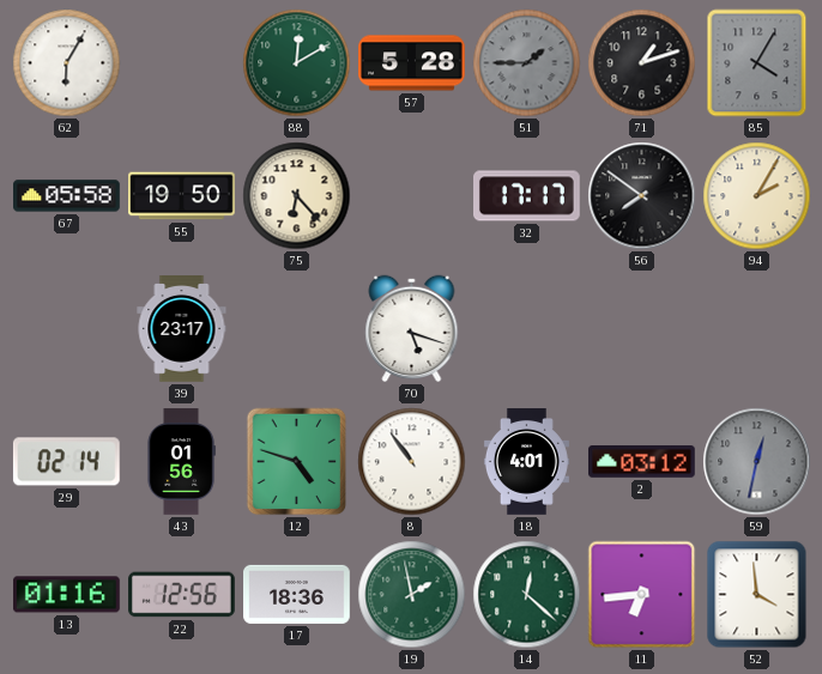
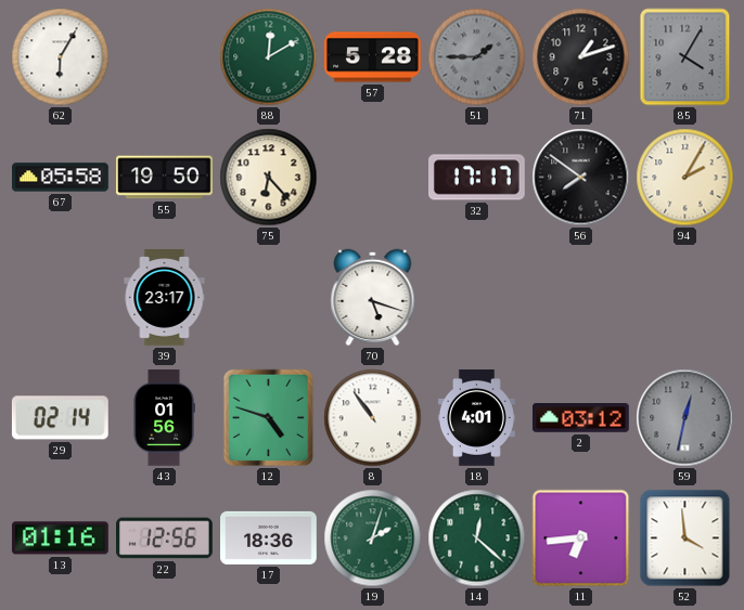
19: 1:58 -> 2:03 (373, 538)
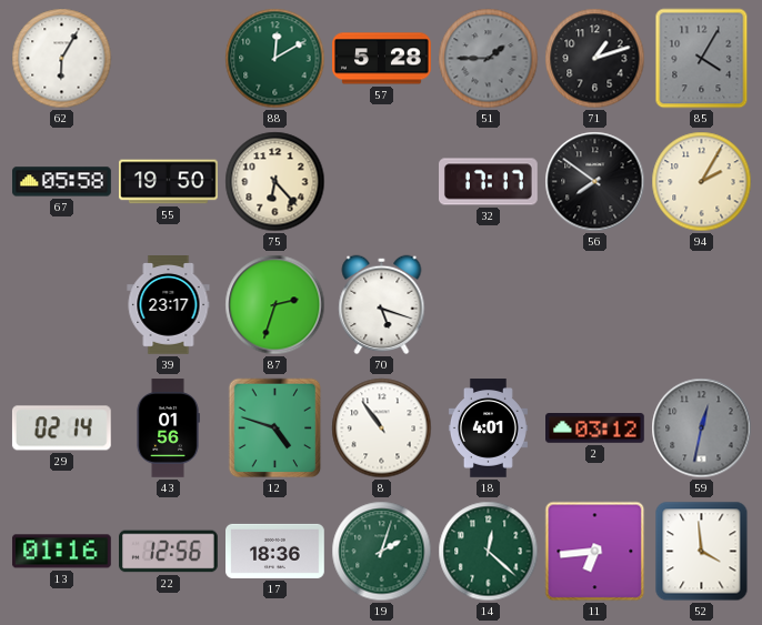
87: none -> 2:33 (275, 305)
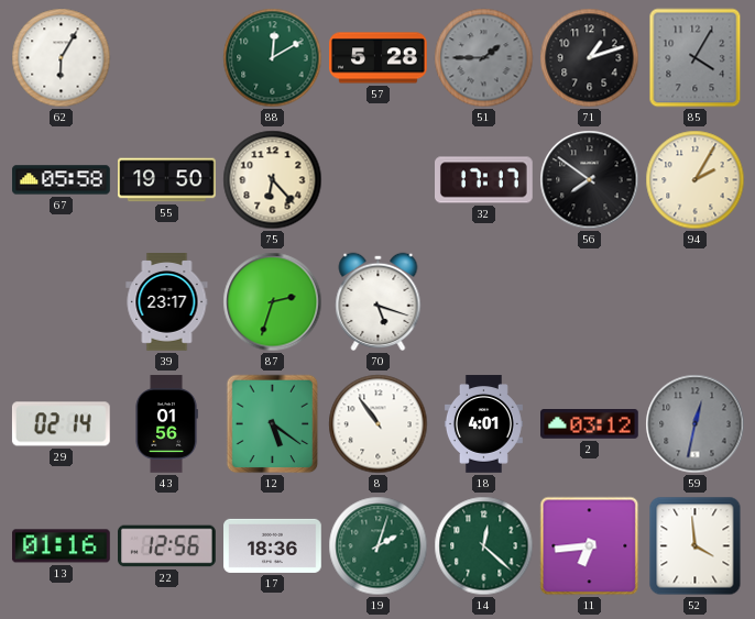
12: 4:48 -> 5:21 (273, 424)
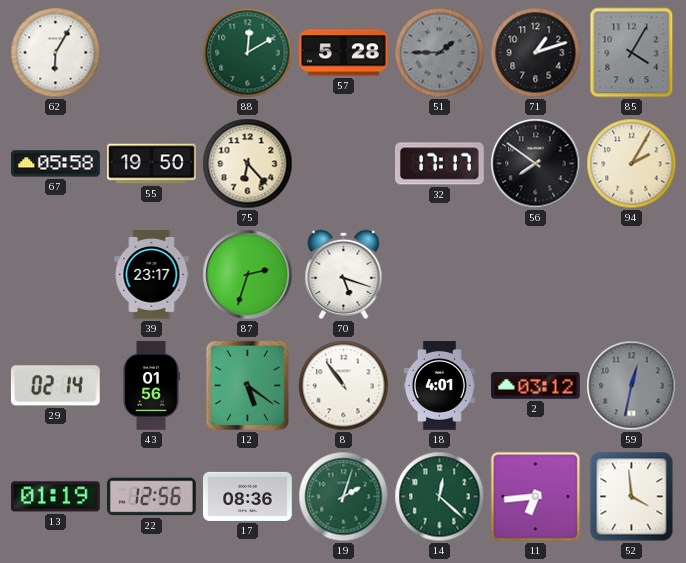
13: 01:16 -> 01:19 (56, 497)
17: 18:36 -> 08:36 (248, 496)
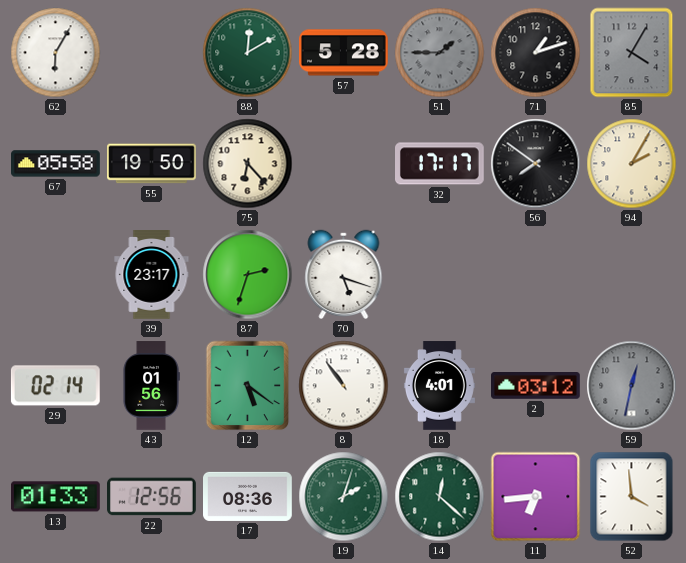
13: 01:19 -> 01:33 (56, 497)
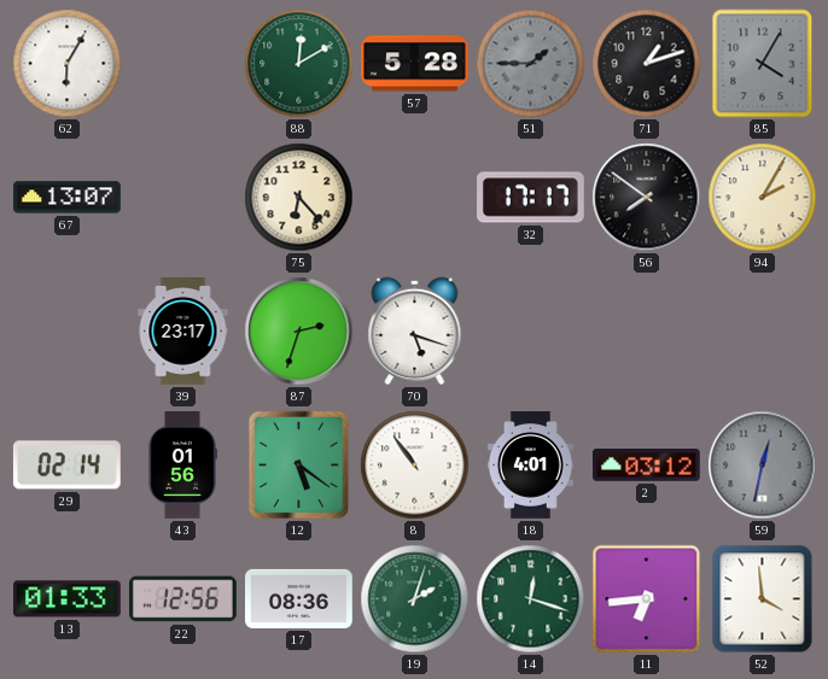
67: 05:58 -> 13:07 (68, 198)
55: 19:50 -> none (152, 164)
14: 12:22 -> 12:18 (531, 599)
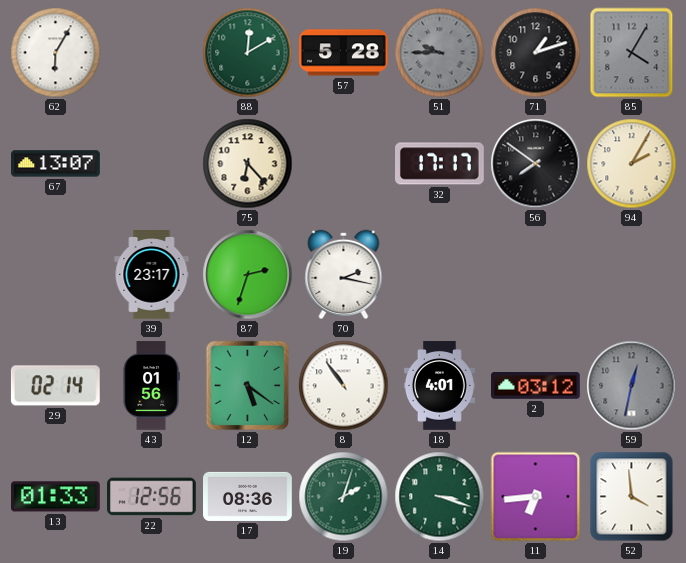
51: 1:45 -> 9:45 (440, 53)
70: 5:18 -> 2:17 (344, 274)
14: 12:18 -> 3:18 (440, 497)
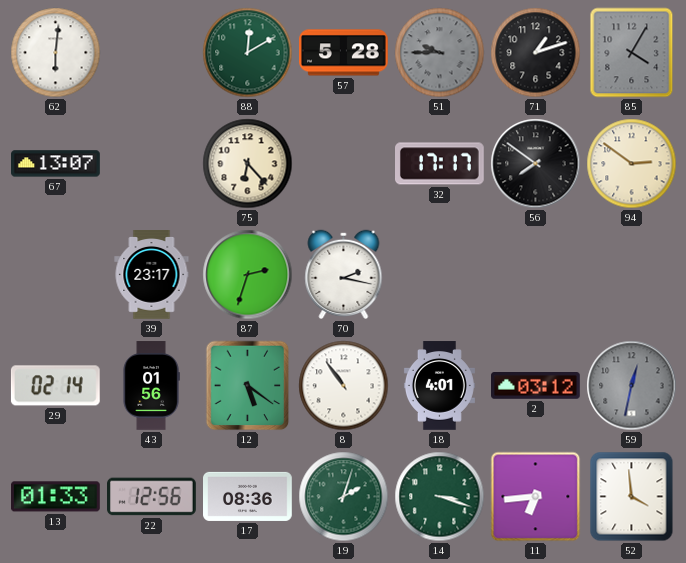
62: 6:05 -> 6:01 (56, 53)
94: 2:05 -> 2:51 (632, 164)
